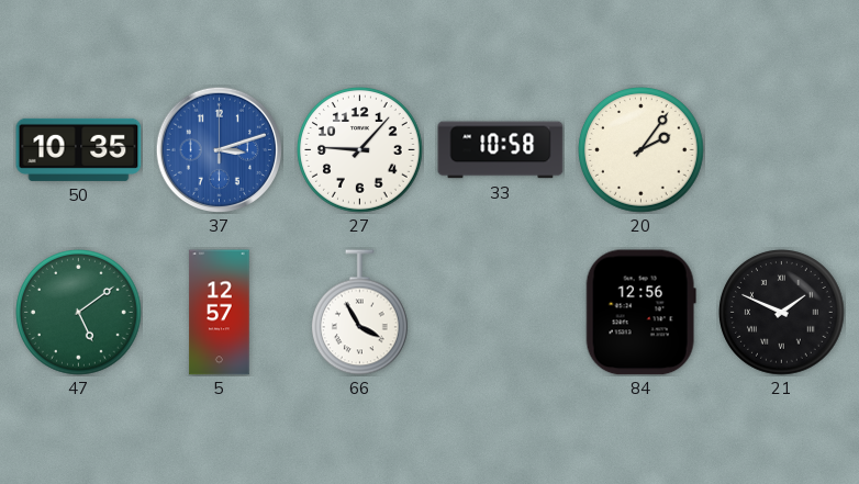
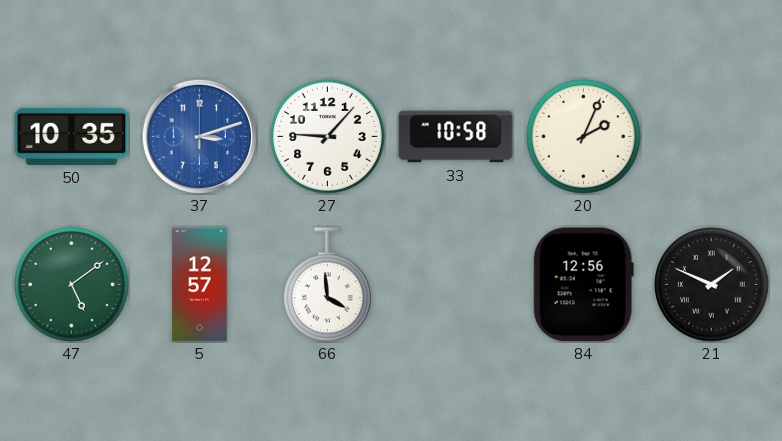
20: 2:06 -> 2:04 (584, 137)
66: 3:55 -> 3:59 (327, 285)
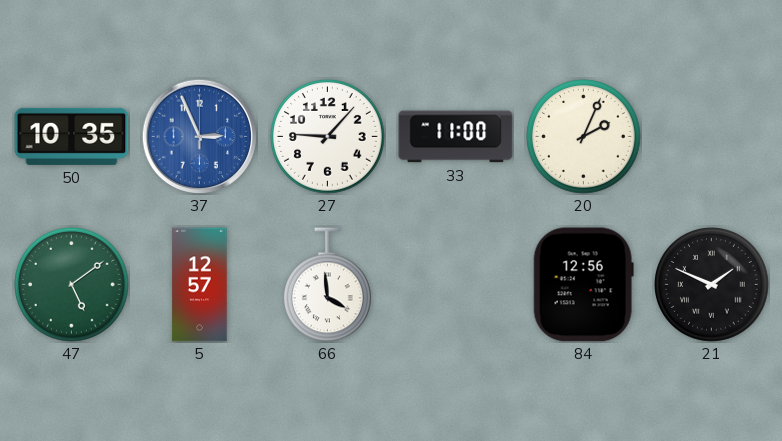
37: 3:12 -> 2:56 (199, 136)
33: 10:58 -> 11:00 (456, 137)
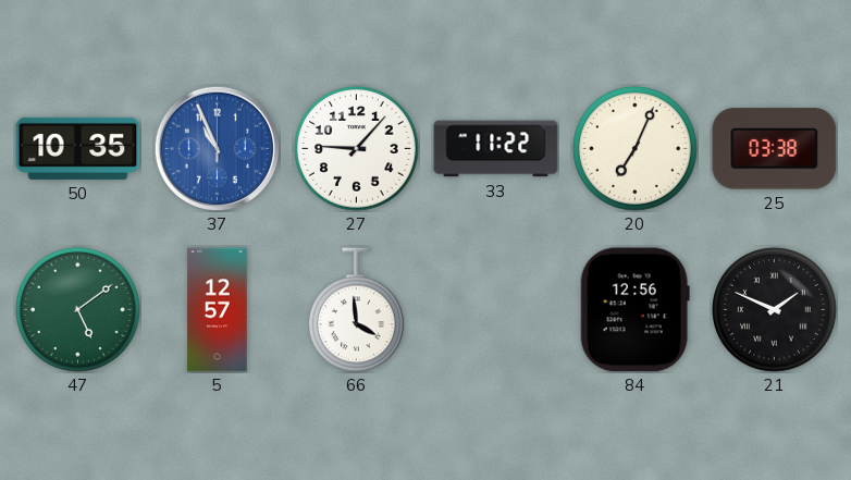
37: 2:56 -> 10:56 (217, 148)
33: 11:00 -> 11:22 (496, 149)
20: 2:04 -> 7:04 (636, 149)
25: none -> 03:38 (775, 149)
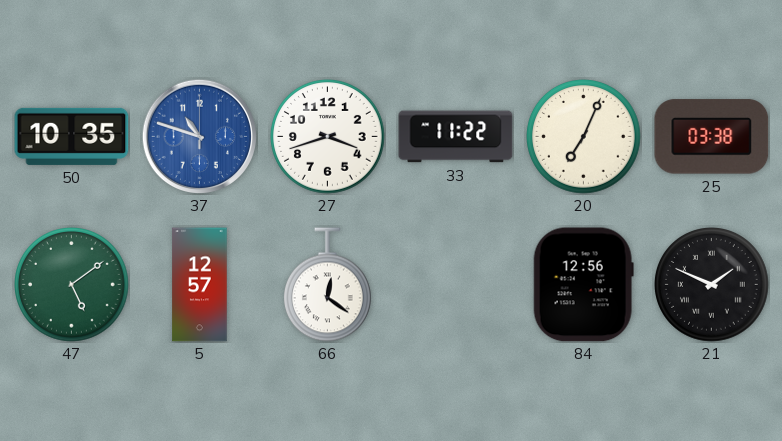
37: 10:56 -> 10:48 (199, 136)
27: 9:07 -> 3:42 (328, 137)
66: 3:59 -> 12:21 (327, 285)
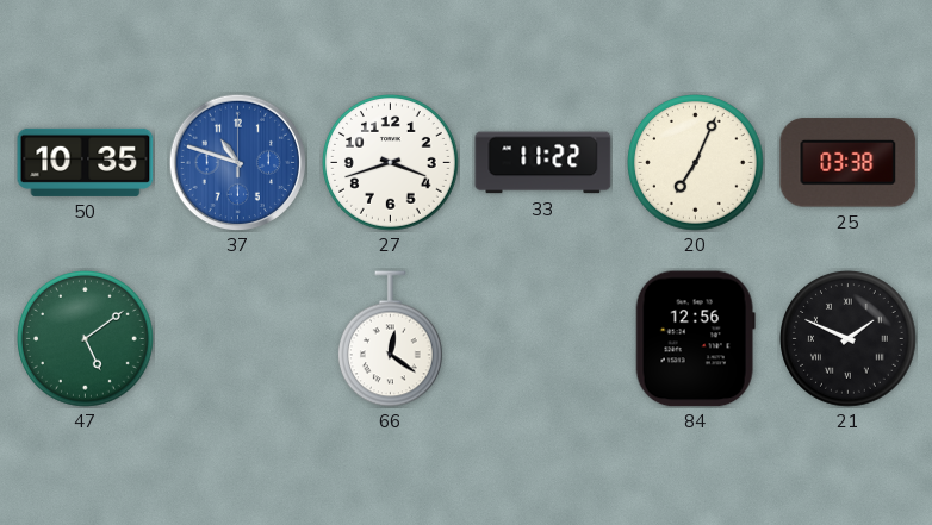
5: 12:57 -> none (200, 285)
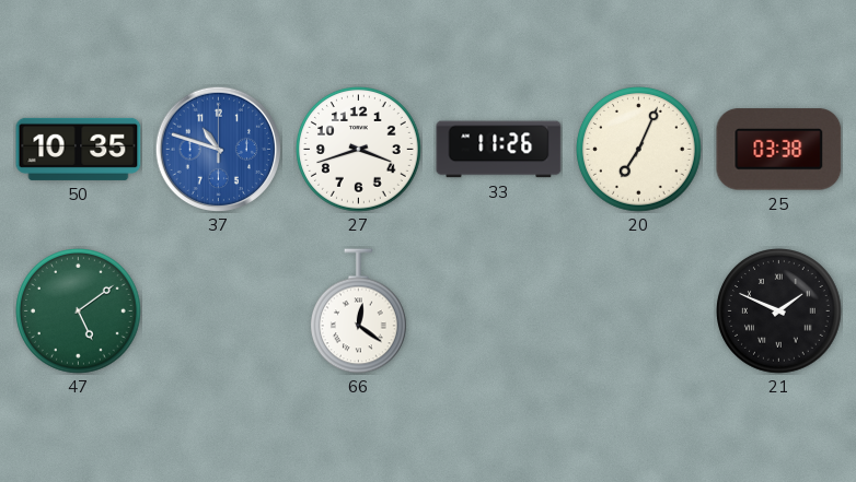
33: 11:22 -> 11:26 (499, 150)
84: 12:56 -> none (695, 339)
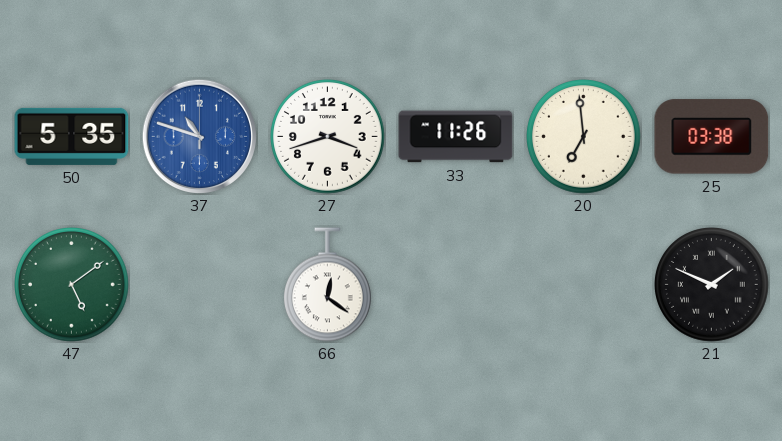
50: 10:35 -> 5:35 (72, 136)
20: 7:04 -> 6:59 (584, 137)
